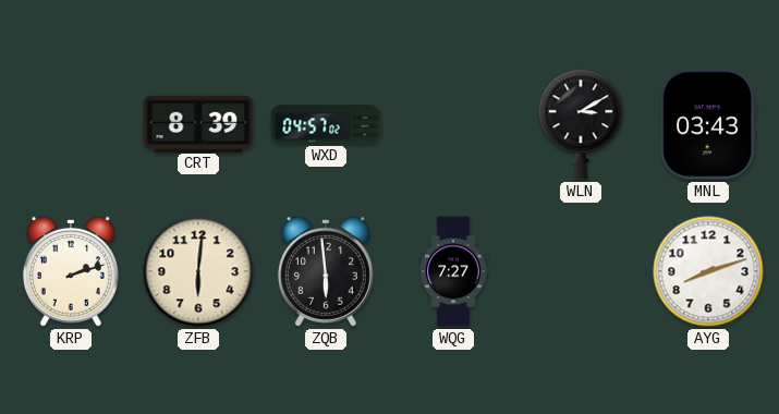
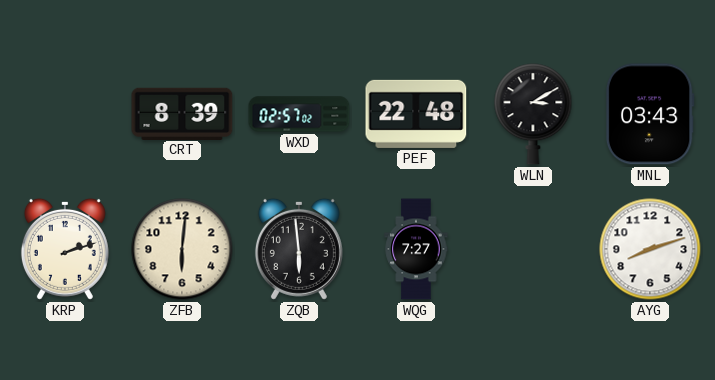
WXD: 04:57 -> 02:57 (299, 114)
PEF: none -> 22:48 (416, 114)
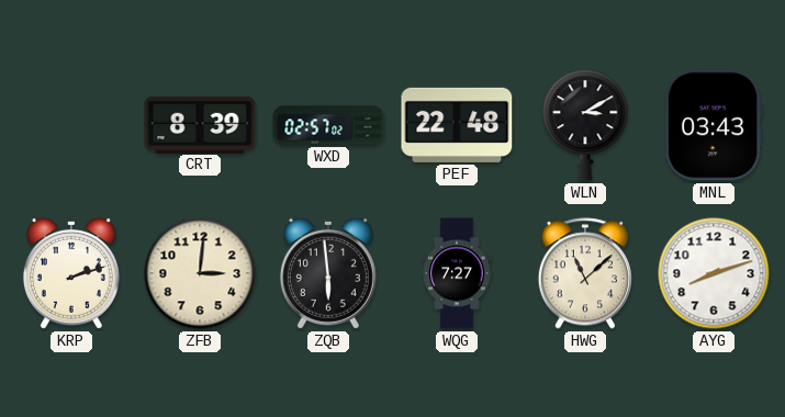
ZFB: 6:01 -> 3:01 (200, 273)
HWG: none -> 11:08 (585, 273)
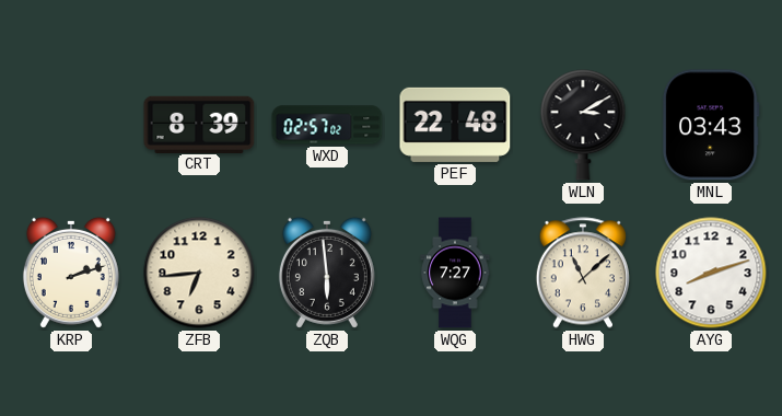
ZFB: 3:01 -> 6:44 (199, 273)
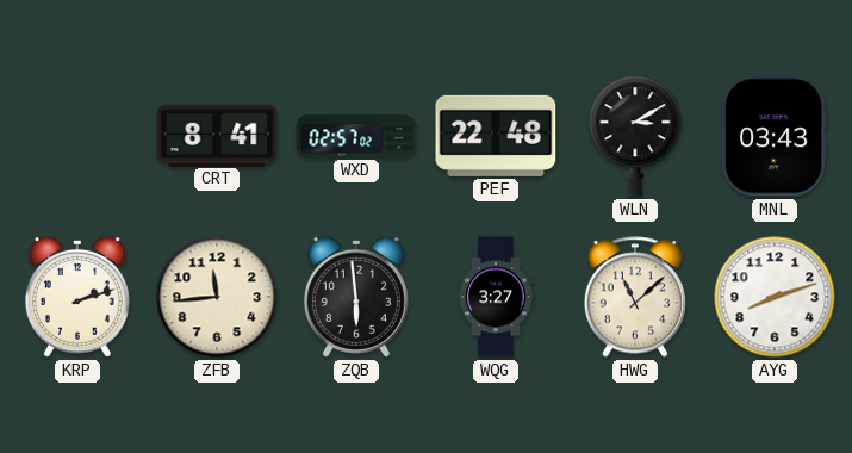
CRT: 8:39 -> 8:41 (217, 135)
ZFB: 6:44 -> 11:44 (217, 297)
WQG: 7:27 -> 3:27 (496, 297)
